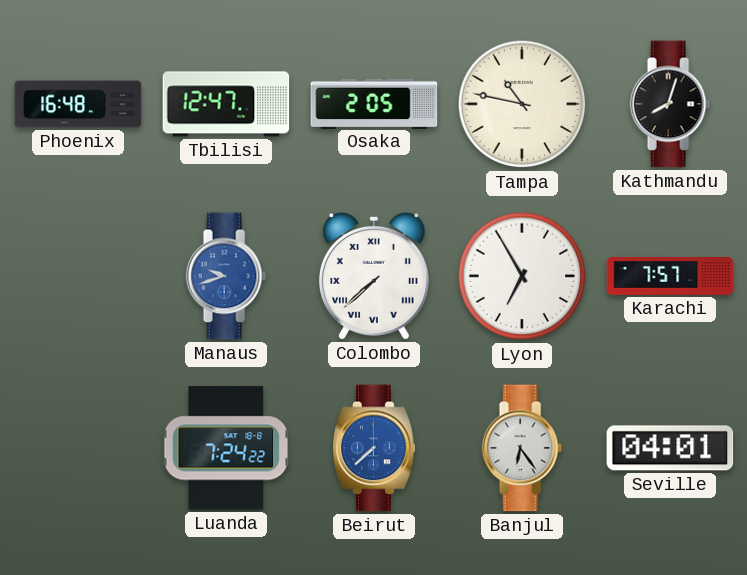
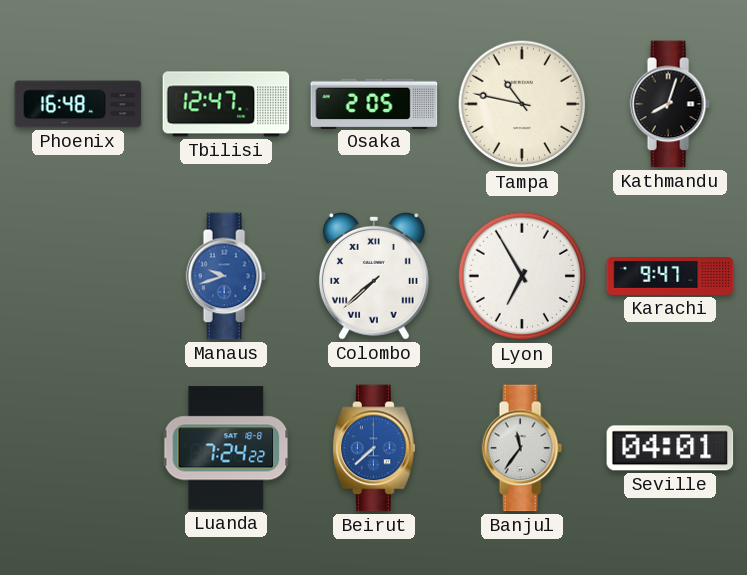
Karachi: 7:57 -> 9:47 (670, 277)
Banjul: 6:24 -> 11:36 (522, 448)
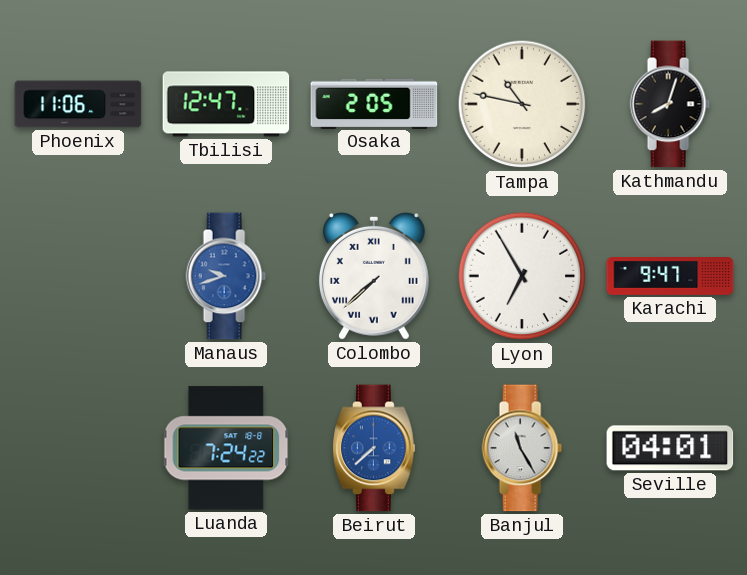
Phoenix: 16:48 -> 11:06 (78, 104)
Banjul: 11:36 -> 11:25 (522, 448)
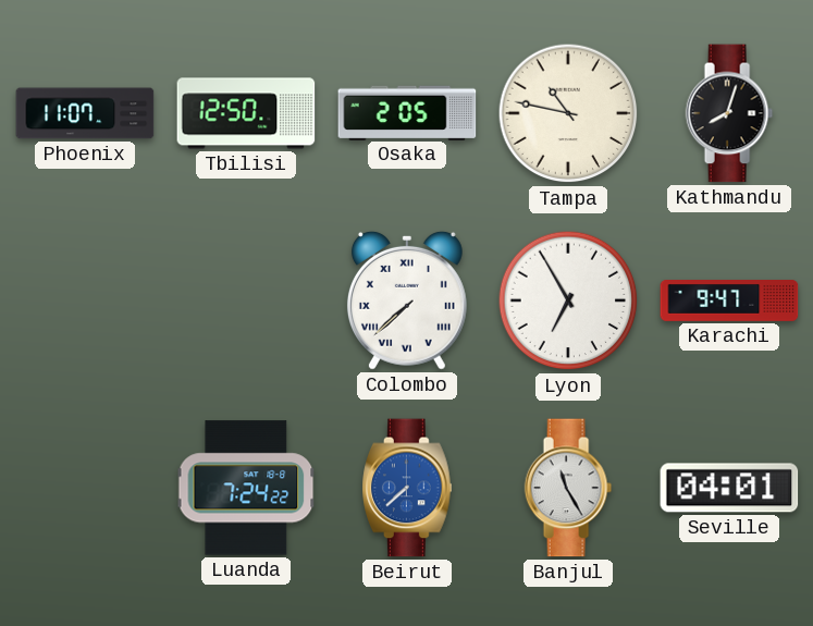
Phoenix: 11:06 -> 11:07 (85, 113)
Tbilisi: 12:47 -> 12:50 (246, 113)
Manaus: 9:42 -> none (226, 276)
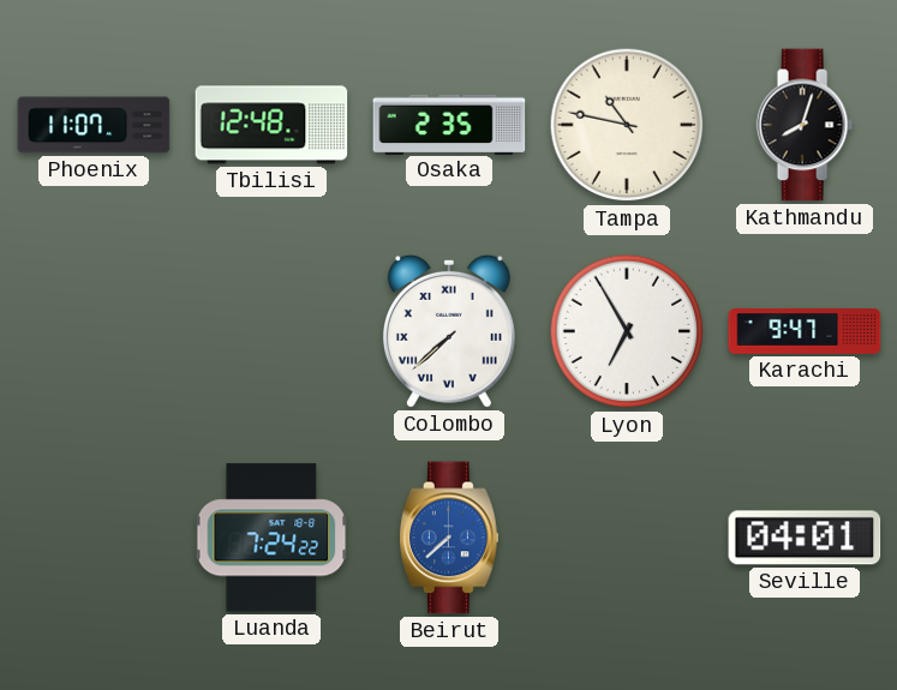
Tbilisi: 12:50 -> 12:48 (271, 125)
Osaka: 2:05 -> 2:35 (449, 124)
Banjul: 11:25 -> none (568, 488)
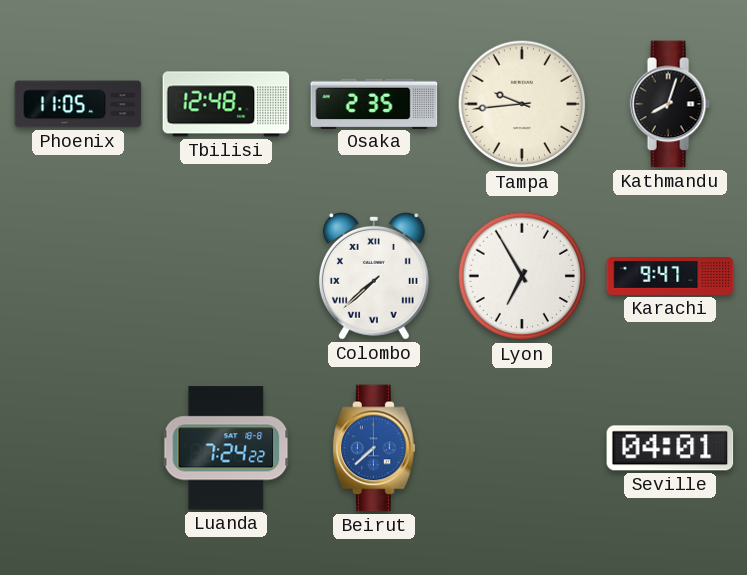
Phoenix: 11:07 -> 11:05 (78, 104)
Tampa: 10:47 -> 9:44 (522, 104)
